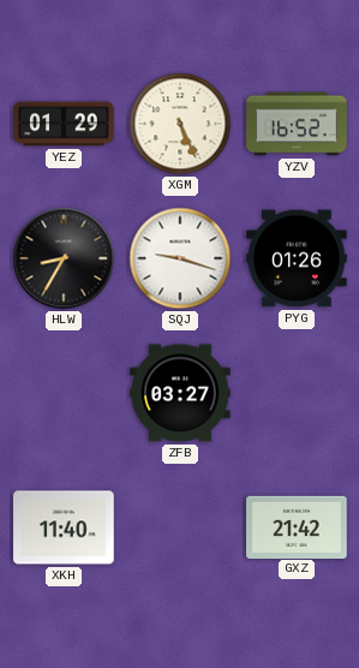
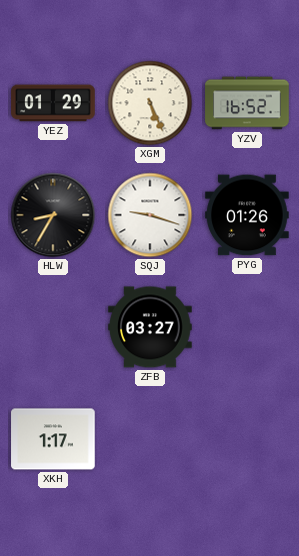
XKH: 11:40 -> 1:17 (53, 439)
GXZ: 21:42 -> none (297, 526)
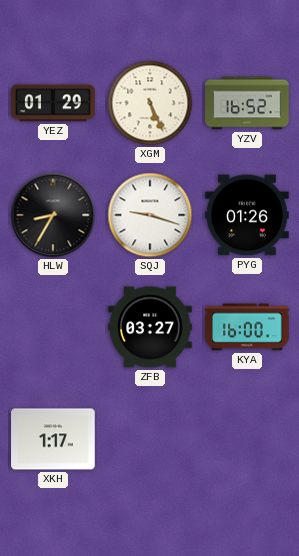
KYA: none -> 16:00 (247, 327)
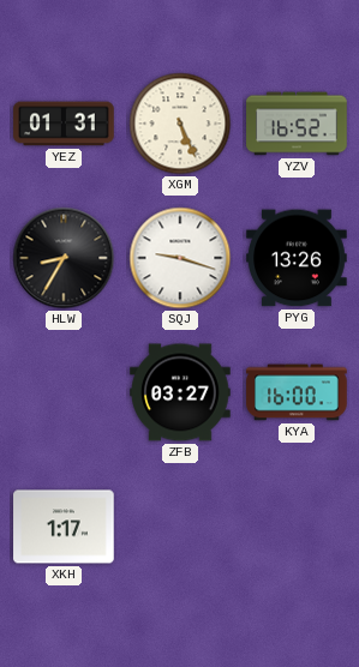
YEZ: 01:29 -> 01:31 (64, 124)
PYG: 01:26 -> 13:26 (297, 258)
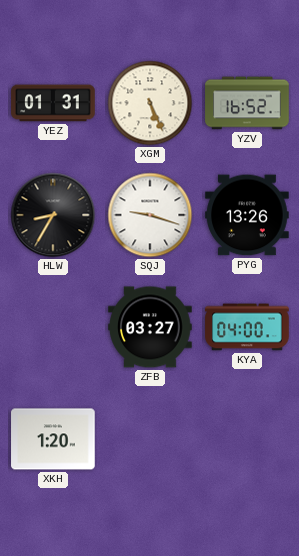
KYA: 16:00 -> 04:00 (247, 327)
XKH: 1:17 -> 1:20 (53, 439)
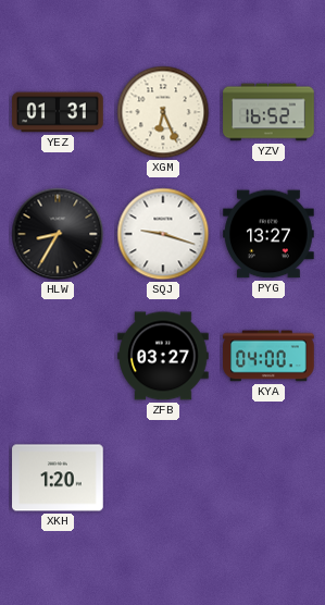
XGM: 5:26 -> 6:26 (163, 112)
PYG: 13:26 -> 13:27 (268, 234)
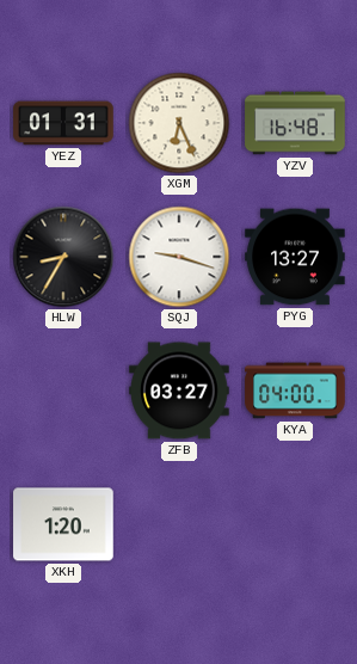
YZV: 16:52 -> 16:48 (295, 123)
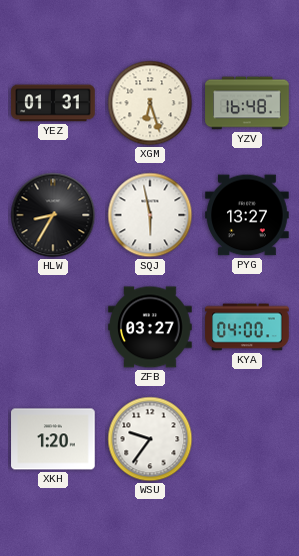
XGM: 6:26 -> 6:27 (150, 103)
SQJ: 9:18 -> 5:58 (150, 215)
WSU: none -> 9:36 (150, 439)
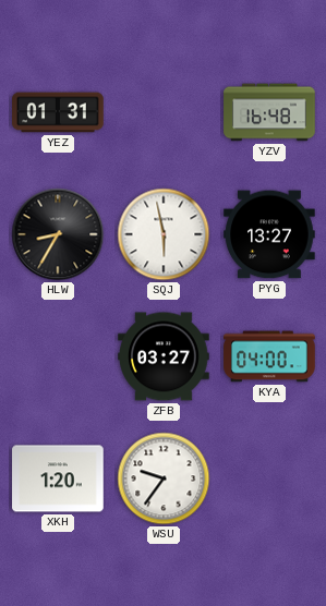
XGM: 6:27 -> none (150, 103)
